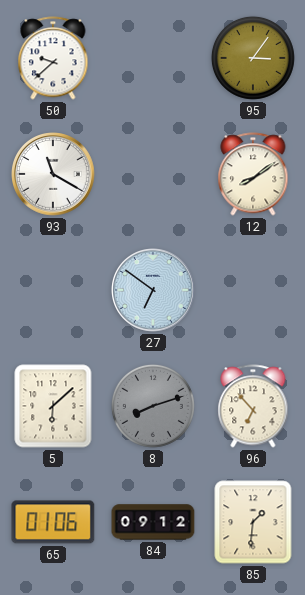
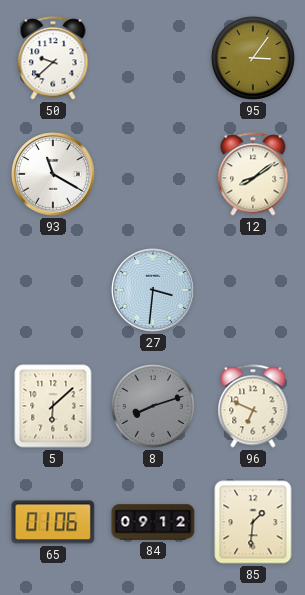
27: 6:51 -> 3:31 (154, 291)
96: 6:53 -> 6:49 (253, 406)
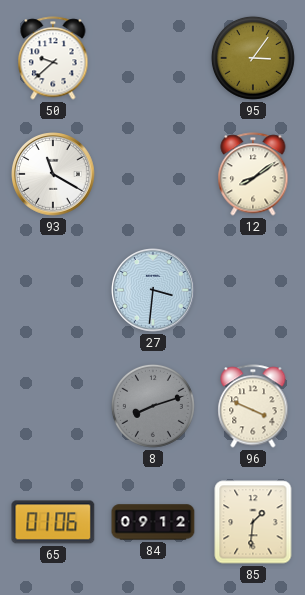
5: 6:08 -> none (53, 406)
96: 6:49 -> 3:49 (253, 406)
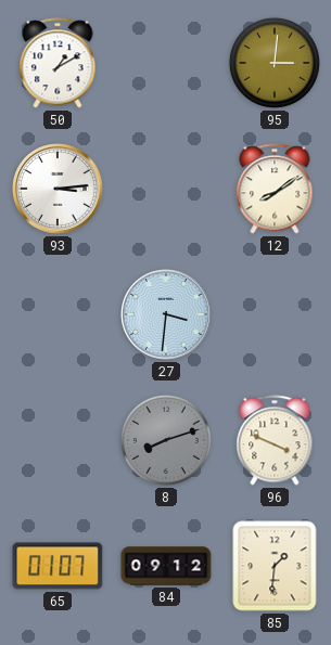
50: 9:38 -> 1:10 (58, 63)
95: 3:06 -> 3:01 (275, 63)
93: 11:20 -> 3:14 (59, 190)
65: 01:06 -> 01:07 (58, 566)
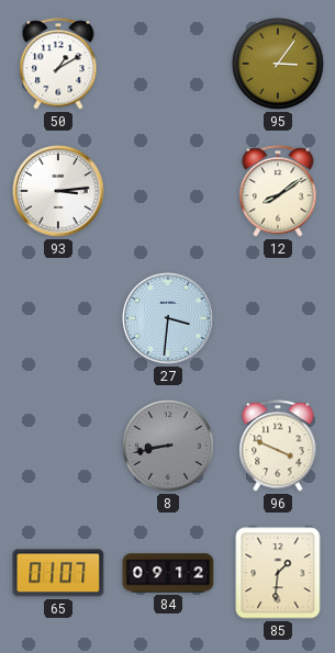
95: 3:01 -> 3:06 (278, 64)
8: 8:12 -> 8:43 (168, 446)
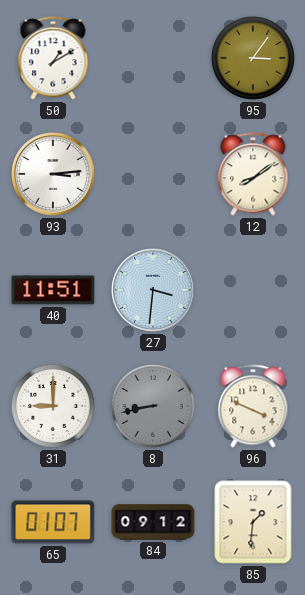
40: none -> 11:51 (53, 290)
31: none -> 9:00 (53, 406)
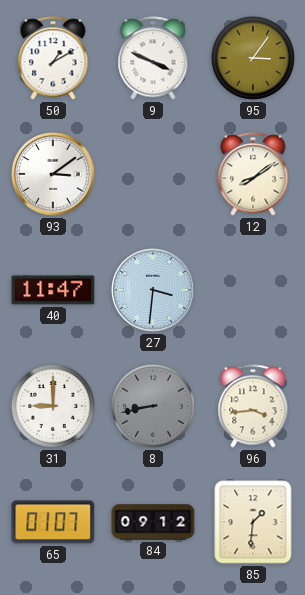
9: none -> 3:49 (153, 58)
93: 3:14 -> 3:09 (54, 175)
40: 11:51 -> 11:47 (53, 290)
96: 3:49 -> 3:44 (253, 406)
